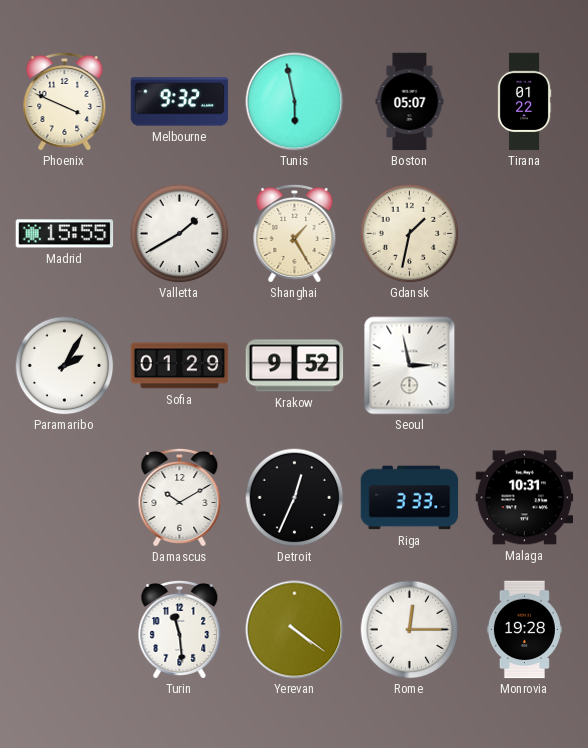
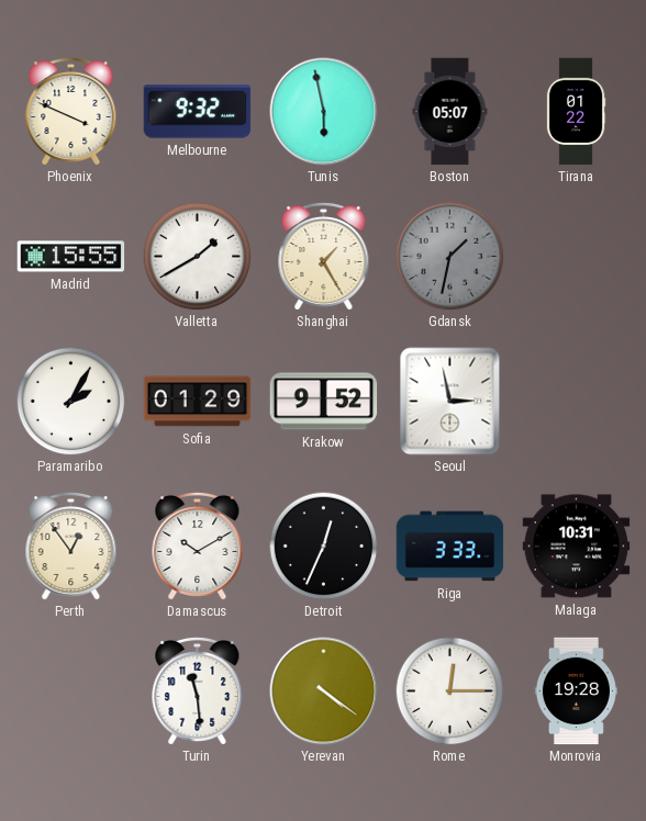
Gdansk dial: cream -> grey (450, 257)
Perth: none -> 12:54 (71, 546)
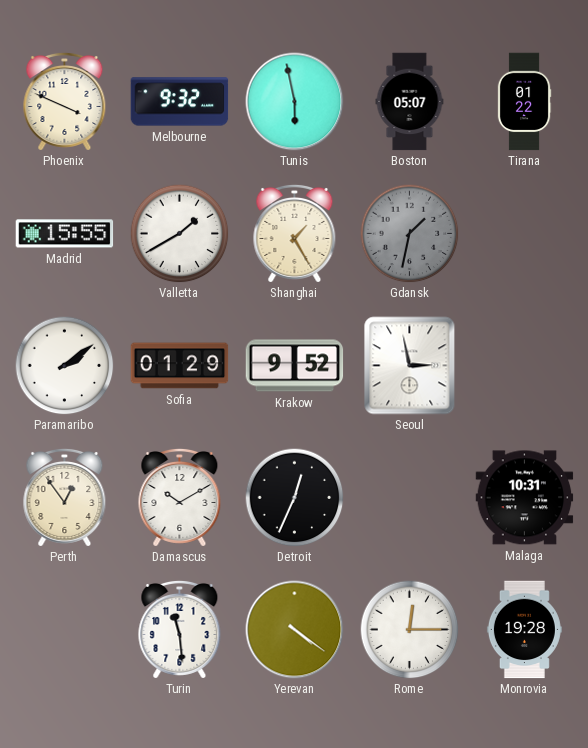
Paramaribo: 2:05 -> 2:09 (65, 366)
Riga: 3:33 -> none (450, 547)
